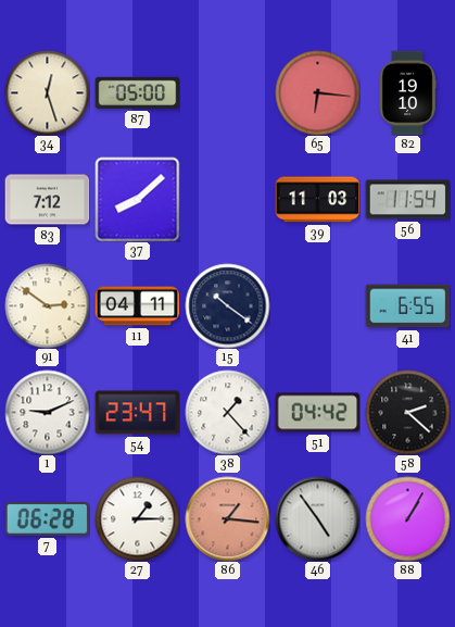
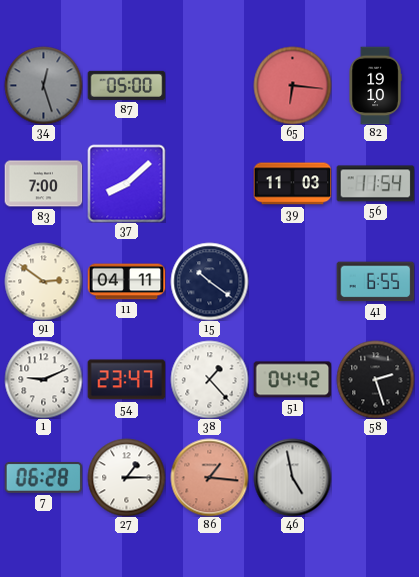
34 dial: cream -> grey (43, 85)
83: 7:12 -> 7:00 (43, 184)
58: 2:22 -> 2:27 (375, 379)
46: 4:54 -> 4:58 (292, 477)
88: 1:05 -> none (407, 518)
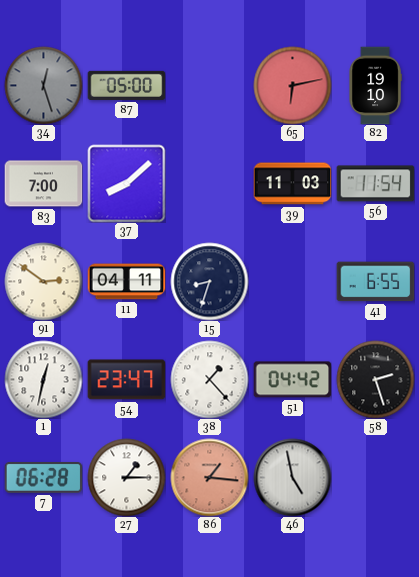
65: 6:16 -> 6:13 (292, 85)
15: 10:21 -> 8:33 (209, 281)
1: 9:11 -> 12:32 (43, 379)
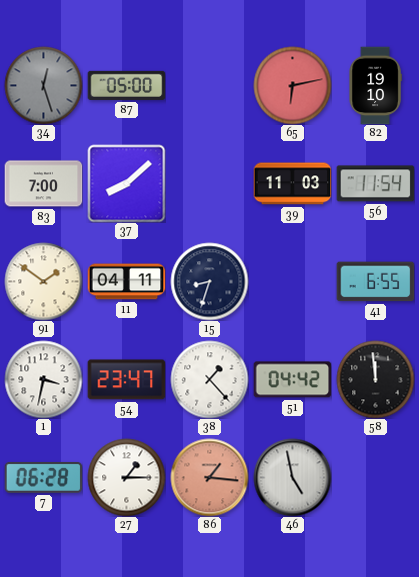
91: 2:51 -> 1:51 (43, 281)
1: 12:32 -> 3:32 (43, 379)
58: 2:27 -> 11:59 (375, 379)
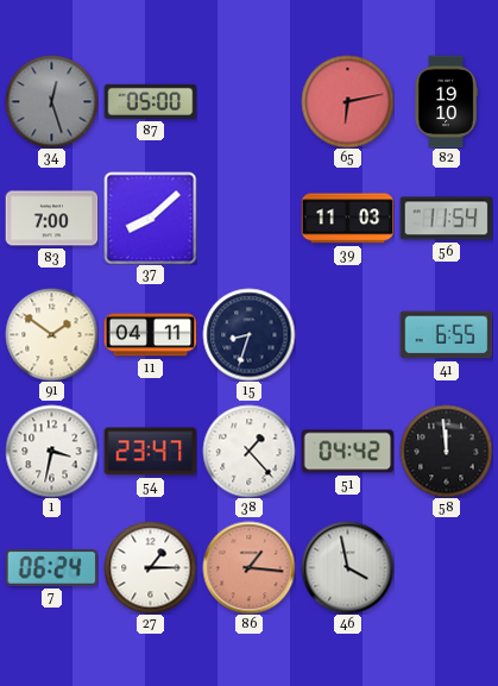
7: 06:28 -> 06:24 (51, 567)
46: 4:58 -> 3:58 (347, 567)
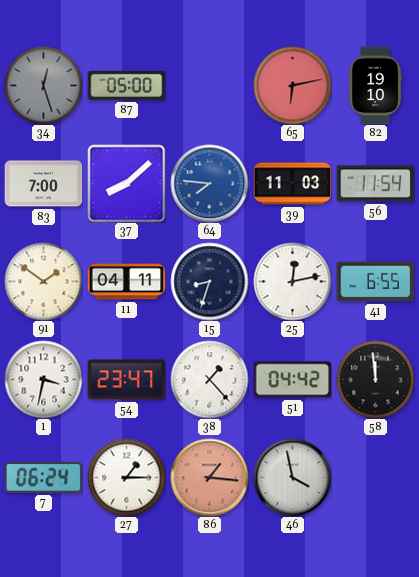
64: none -> 7:46 (209, 183)
25: none -> 12:13 (292, 281)
